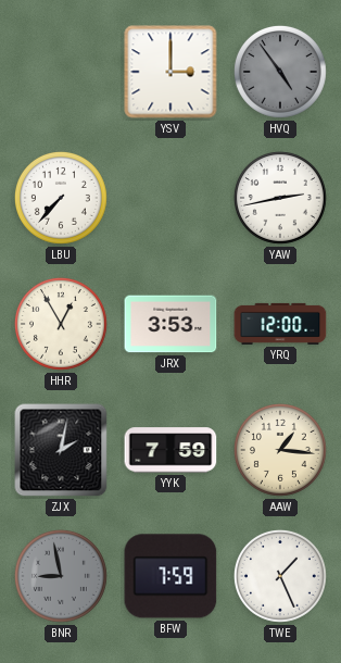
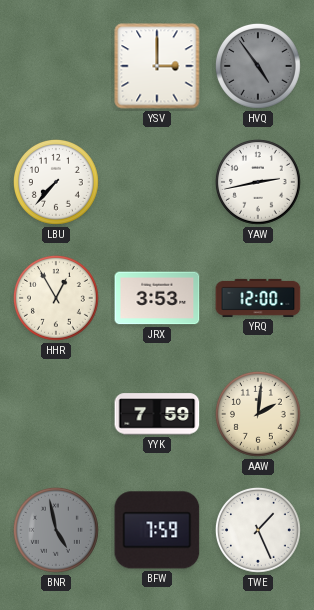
ZJX: 2:02 -> none (61, 450)
AAW: 1:16 -> 2:01 (258, 414)
BNR: 8:58 -> 4:58 (56, 530)
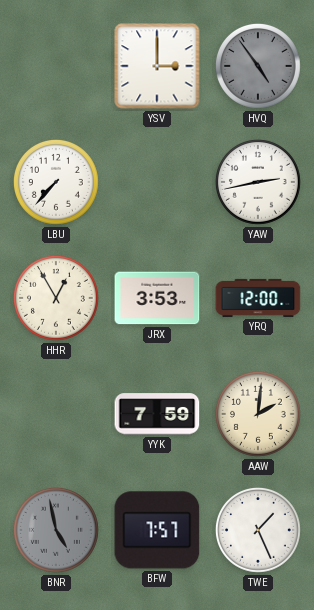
BFW: 7:59 -> 7:57 (157, 530)
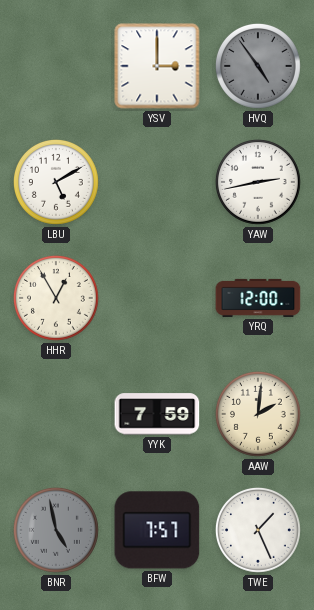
LBU: 7:37 -> 5:10 (56, 182)
JRX: 3:53 -> none (157, 298)
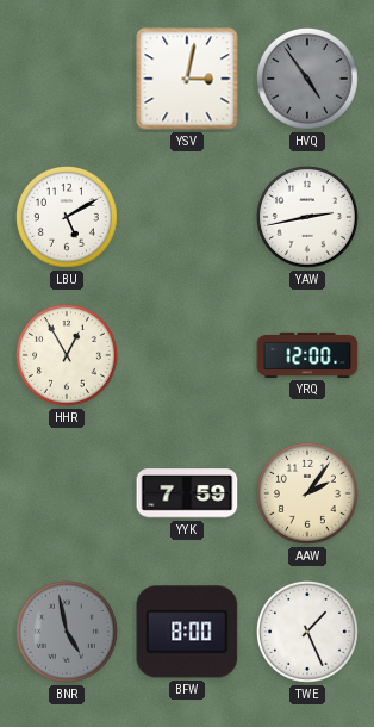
YSV: 3:00 -> 3:02 (187, 79)
AAW: 2:01 -> 2:06 (307, 493)
BFW: 7:57 -> 8:00 (187, 632)
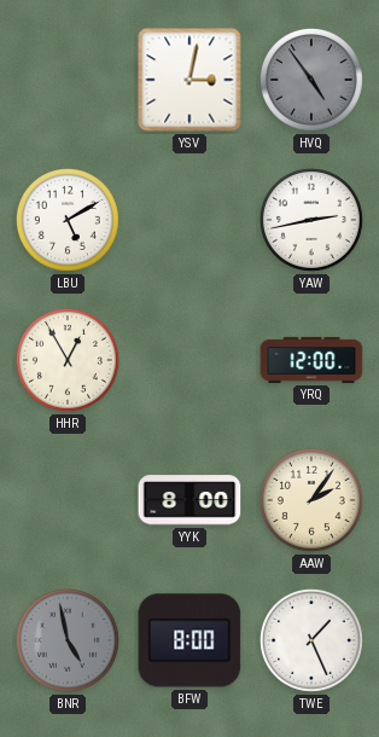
YYK: 7:59 -> 8:00 (189, 500)
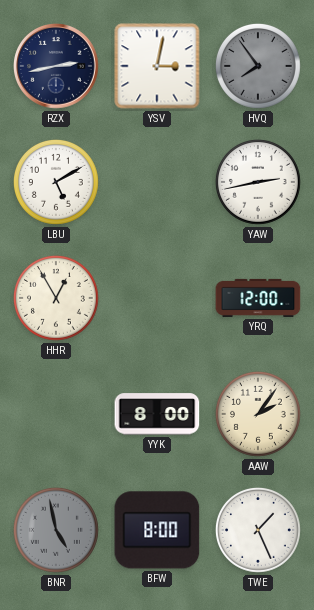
RZX: none -> 2:43 (56, 66)
HVQ: 4:54 -> 7:54 (258, 66)
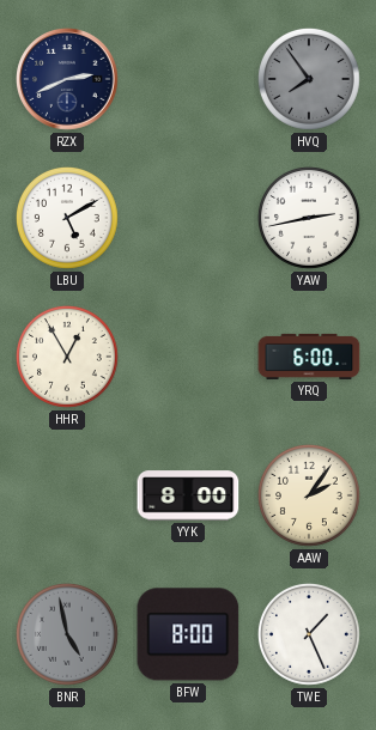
RZX: 2:43 -> 2:41 (67, 79)
YSV: 3:02 -> none (157, 66)
YRQ: 12:00 -> 6:00 (309, 357)
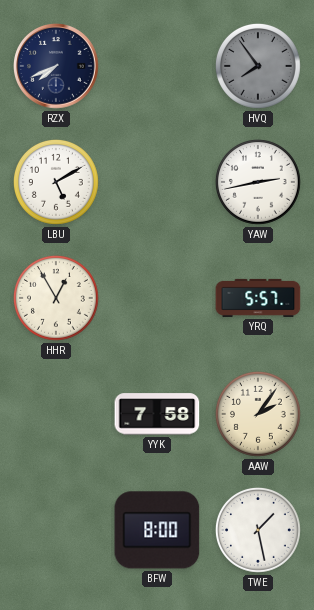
RZX: 2:41 -> 7:41 (56, 66)
YRQ: 6:00 -> 5:57 (258, 298)
YYK: 8:00 -> 7:58 (157, 414)
BNR: 4:58 -> none (67, 634)
TWE: 1:26 -> 1:28 (258, 530)
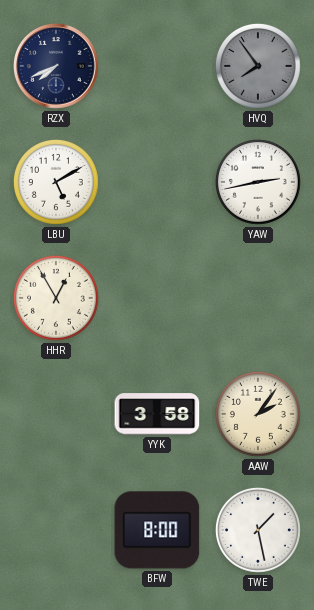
YRQ: 5:57 -> none (258, 298)
YYK: 7:58 -> 3:58 (157, 414)
